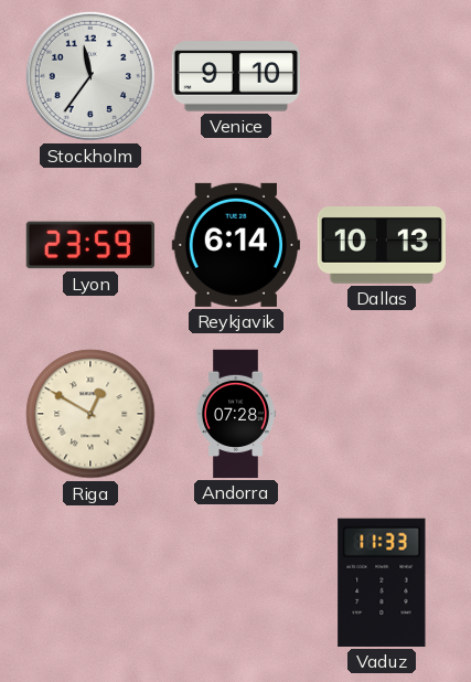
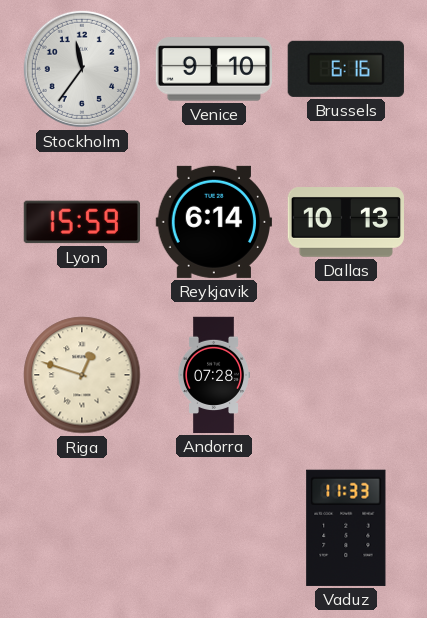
Brussels: none -> 6:16 (346, 69)
Lyon: 23:59 -> 15:59 (81, 222)
Riga: 12:50 -> 12:48 (82, 375)
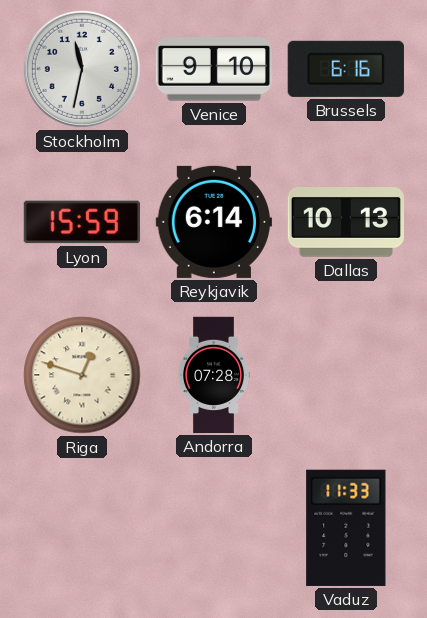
Stockholm: 11:36 -> 11:32 (82, 69)
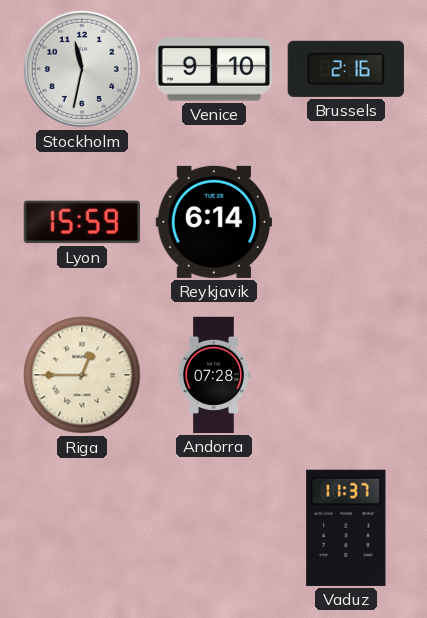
Brussels: 6:16 -> 2:16 (346, 69)
Dallas: 10:13 -> none (345, 222)
Riga: 12:48 -> 12:45 (82, 375)
Vaduz: 11:33 -> 11:37 (346, 528)
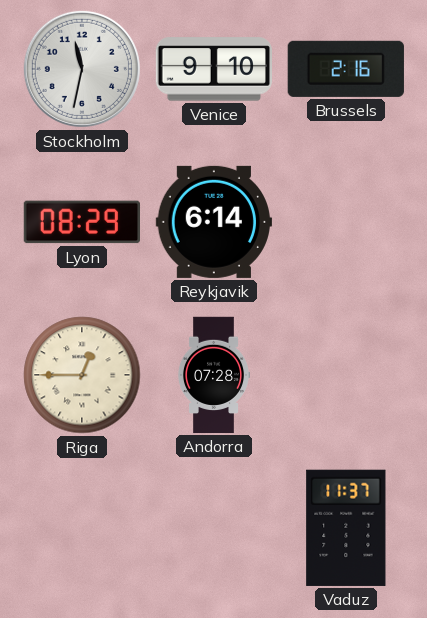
Lyon: 15:59 -> 08:29 (81, 222)
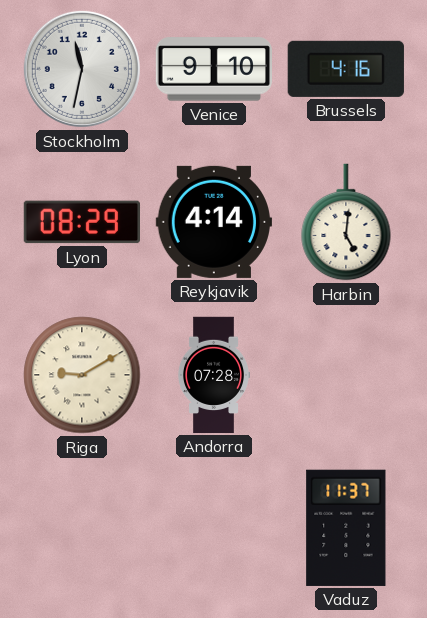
Brussels: 2:16 -> 4:16 (346, 69)
Reykjavik: 6:14 -> 4:14 (213, 222)
Harbin: none -> 5:01 (346, 222)
Riga: 12:45 -> 9:10 (82, 375)
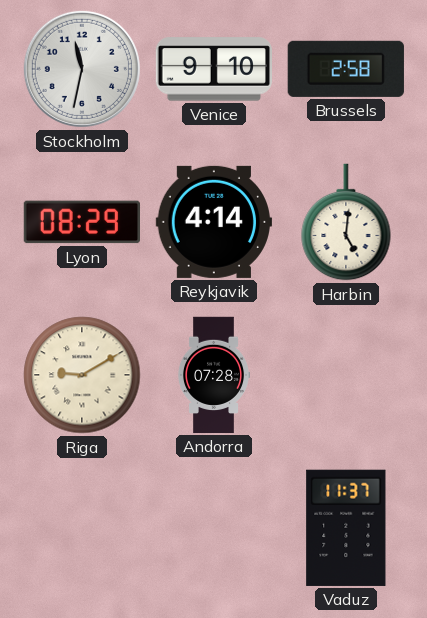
Brussels: 4:16 -> 2:58 (346, 69)
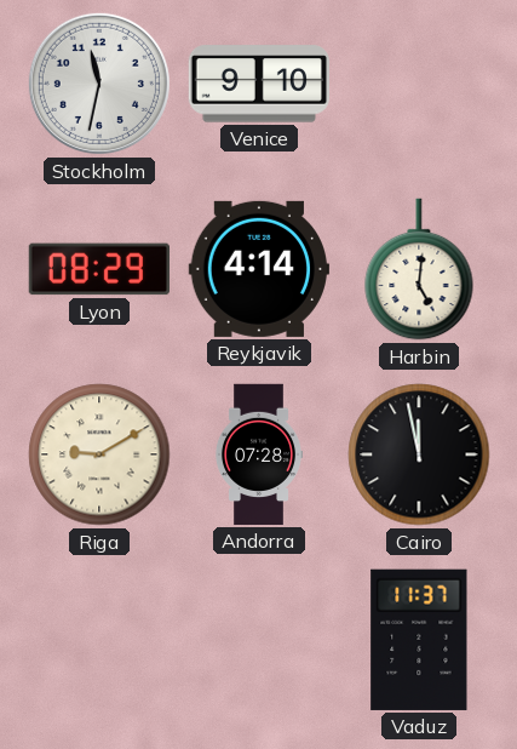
Brussels: 2:58 -> none (346, 69)
Cairo: none -> 11:58 (419, 454)
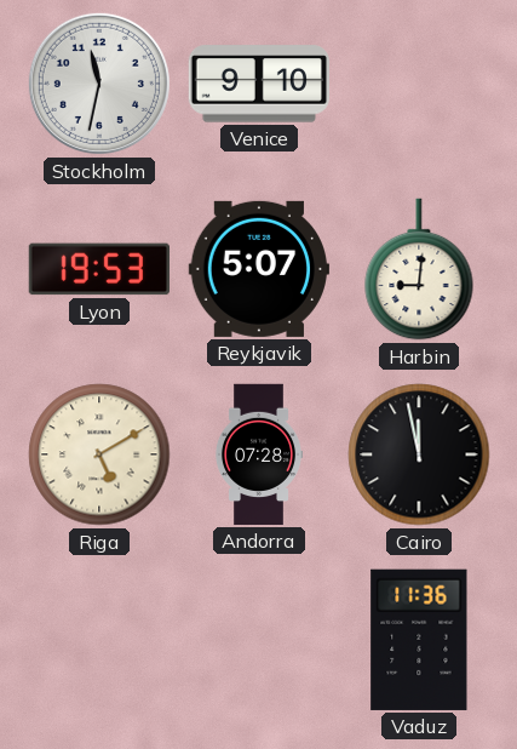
Lyon: 08:29 -> 19:53 (98, 269)
Reykjavik: 4:14 -> 5:07 (258, 269)
Harbin: 5:01 -> 9:01 (419, 269)
Riga: 9:10 -> 5:10 (99, 454)
Vaduz: 11:37 -> 11:36 (419, 640)
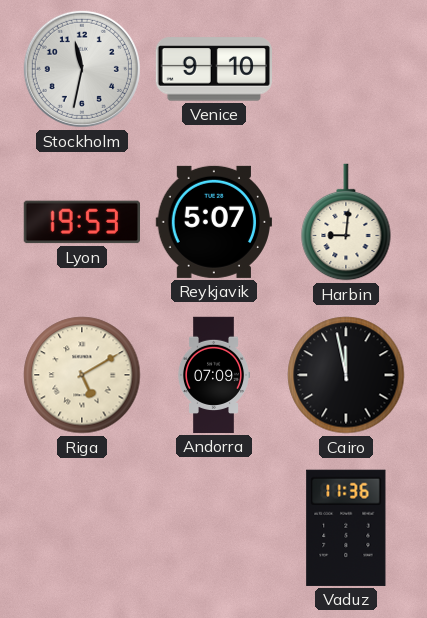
Andorra: 07:28 -> 07:09 (213, 375)
